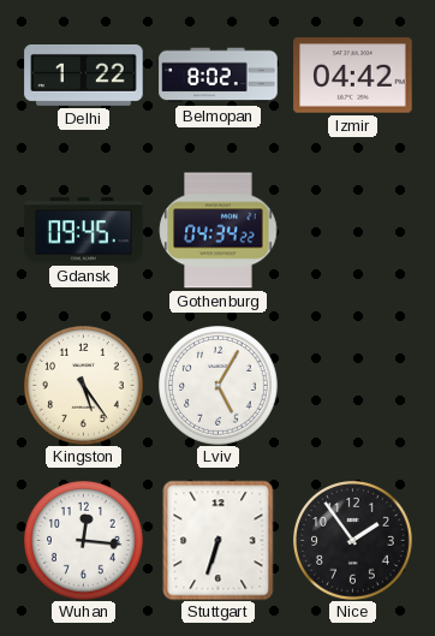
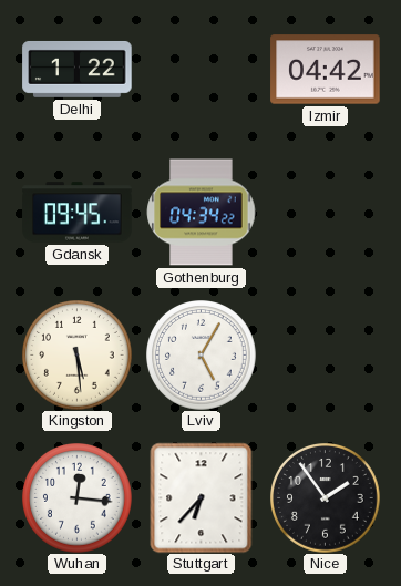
Belmopan: 8:02 -> none (219, 76)
Kingston: 5:24 -> 5:29 (78, 356)
Stuttgart: 6:33 -> 6:37 (202, 497)
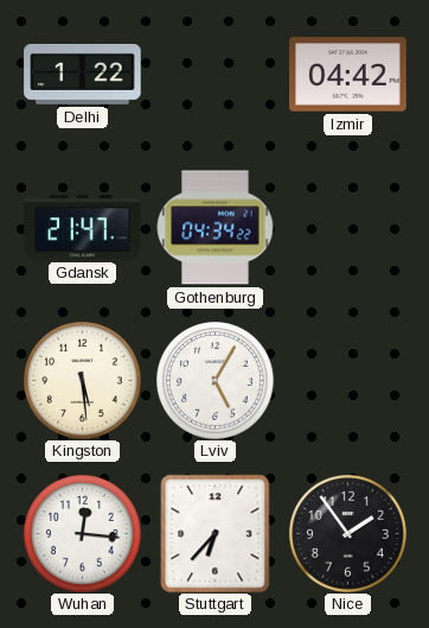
Gdansk: 09:45 -> 21:47 (83, 228)
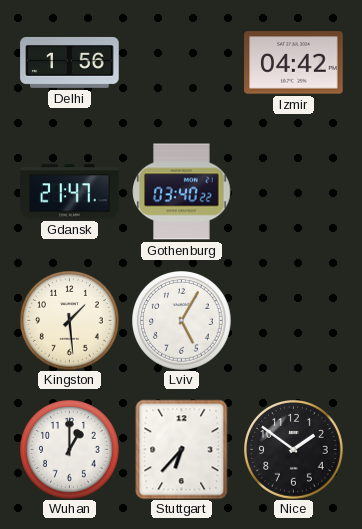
Delhi: 1:22 -> 1:56 (70, 62)
Gothenburg: 04:34 -> 03:40 (181, 192)
Kingston: 5:29 -> 1:29 (70, 321)
Wuhan: 12:16 -> 1:00 (70, 450)
Nice: 1:54 -> 1:51 (294, 450)
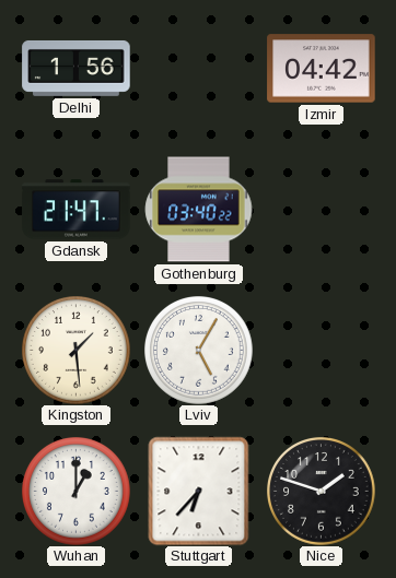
Nice: 1:51 -> 1:48 (322, 492)
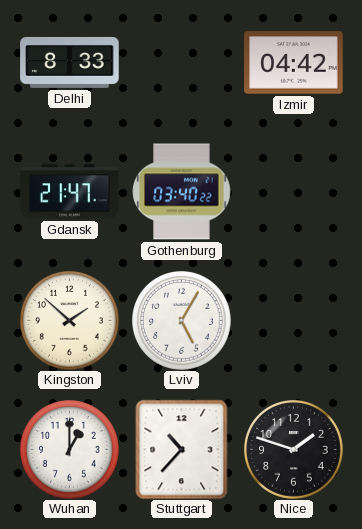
Delhi: 1:56 -> 8:33 (70, 62)
Kingston: 1:29 -> 1:52 (70, 321)
Stuttgart: 6:37 -> 10:37 (182, 449)
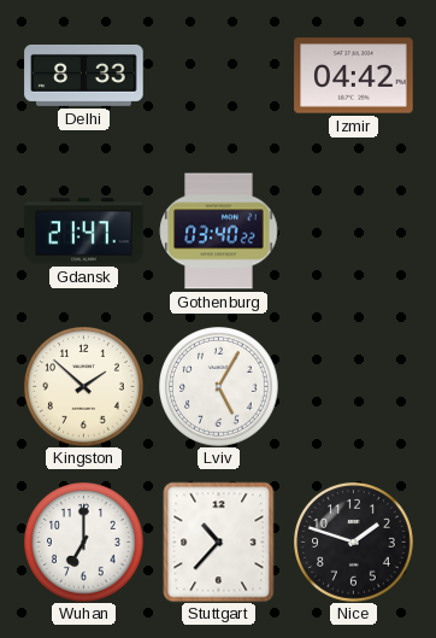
Wuhan: 1:00 -> 7:00 (84, 543)
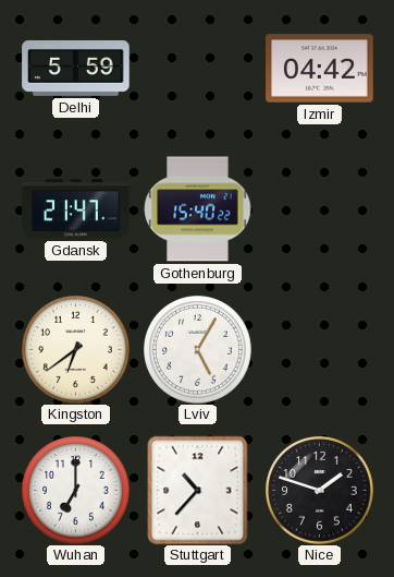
Delhi: 8:33 -> 5:59 (76, 68)
Gothenburg: 03:40 -> 15:40 (197, 209)
Kingston: 1:52 -> 6:39 (76, 350)
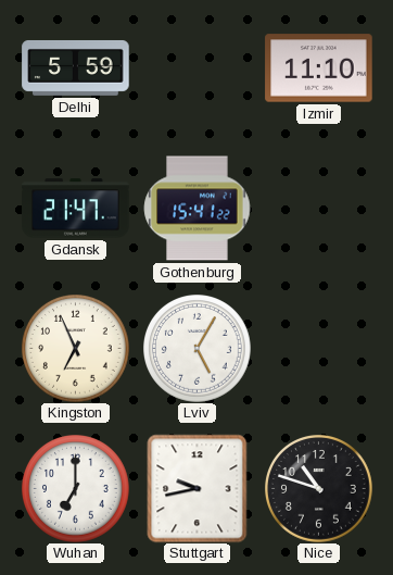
Izmir: 04:42 -> 11:10 (319, 68)
Gothenburg: 15:40 -> 15:41 (196, 209)
Kingston: 6:39 -> 6:56 (76, 349)
Stuttgart: 10:37 -> 9:43 (198, 488)
Nice: 1:48 -> 10:48 (319, 489)
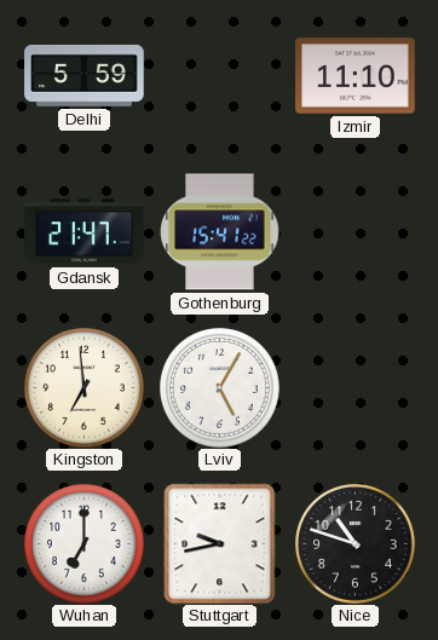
Kingston: 6:56 -> 6:59 (85, 388)
